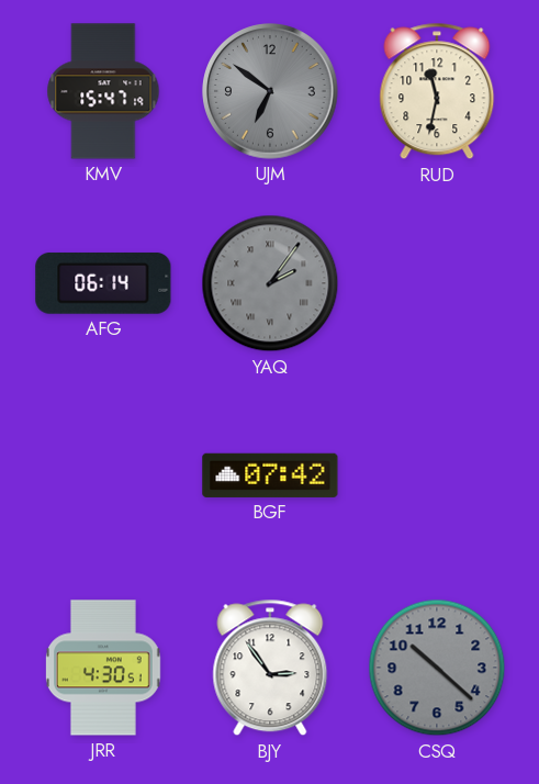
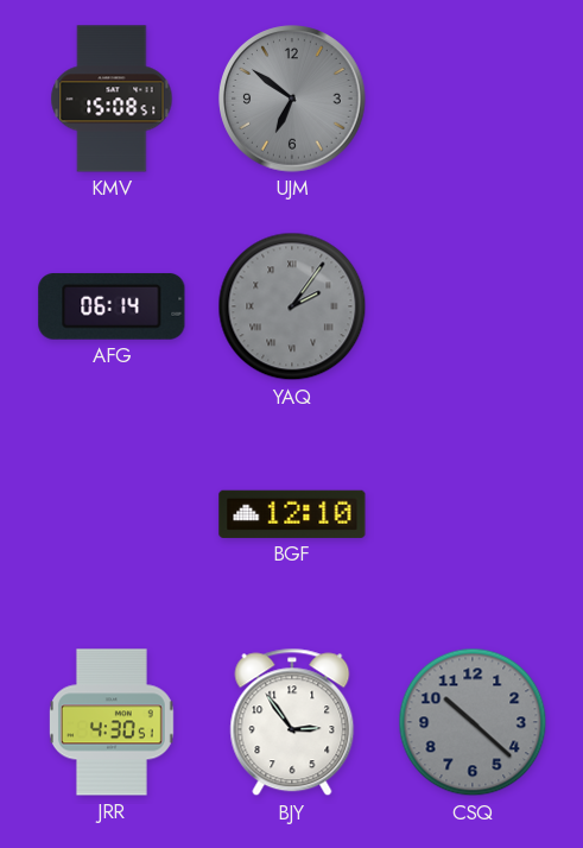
KMV: 15:47 -> 15:08 (112, 99)
RUD: 11:32 -> none (437, 91)
BGF: 07:42 -> 12:10 (292, 514)
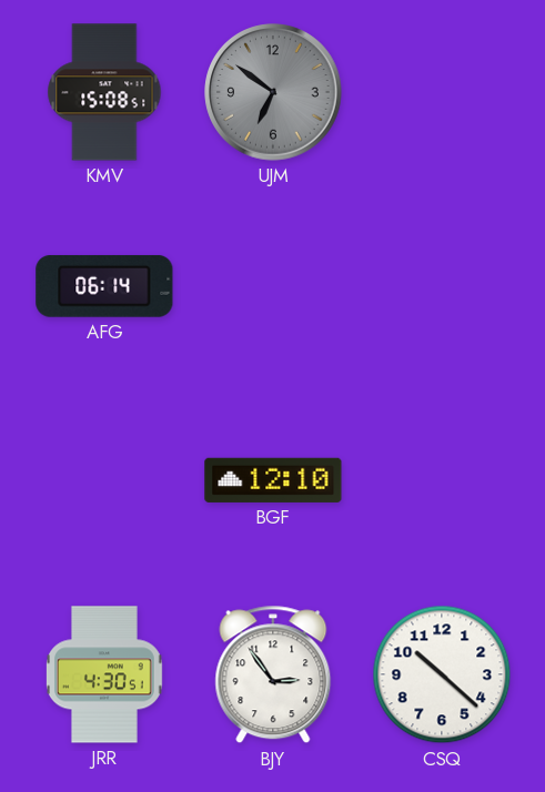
YAQ: 2:06 -> none (292, 306)
CSQ dial: grey -> white (442, 674)
